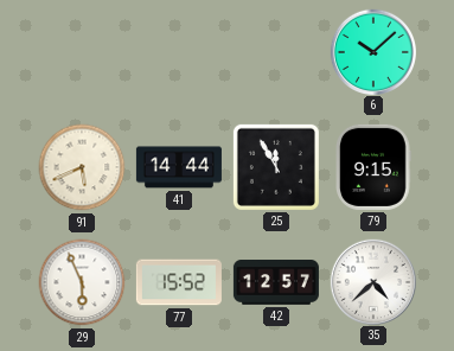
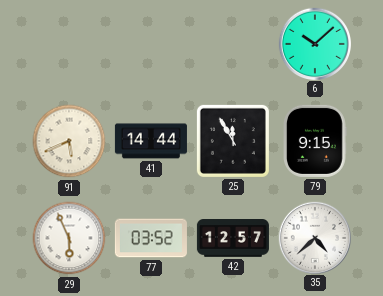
77: 15:52 -> 03:52 (151, 238)
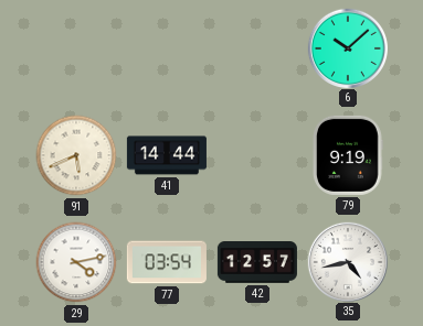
25: 11:55 -> none (233, 141)
79: 9:15 -> 9:19 (349, 155)
29: 5:56 -> 4:13 (76, 262)
77: 03:52 -> 03:54 (167, 262)
35: 4:38 -> 4:43 (347, 261)
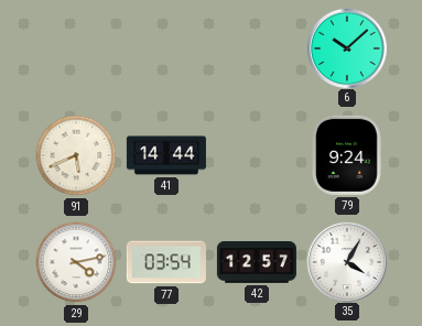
79: 9:19 -> 9:24 (348, 155)
35: 4:43 -> 4:05 (346, 261)
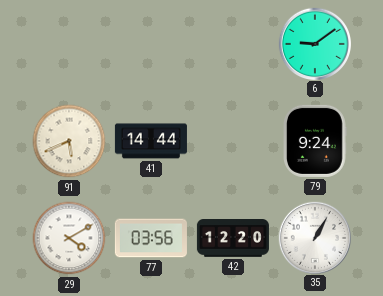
6: 10:08 -> 9:09 (314, 43)
29: 4:13 -> 4:10 (69, 238)
77: 03:54 -> 03:56 (151, 238)
42: 12:57 -> 12:20 (233, 239)
35: 4:05 -> 1:05 (314, 237)
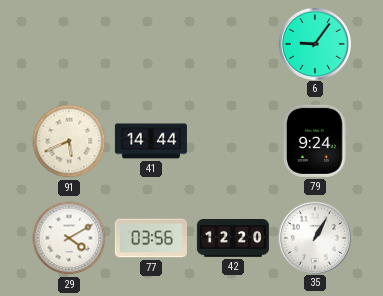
6: 9:09 -> 9:06 (314, 43)
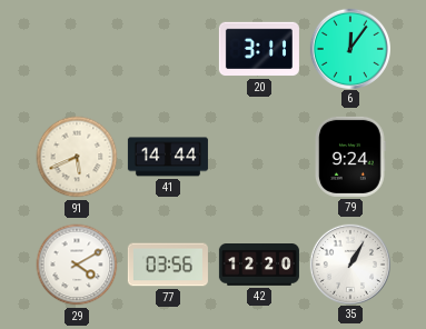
20: none -> 3:11 (259, 49)
6: 9:06 -> 12:06 (349, 48)
